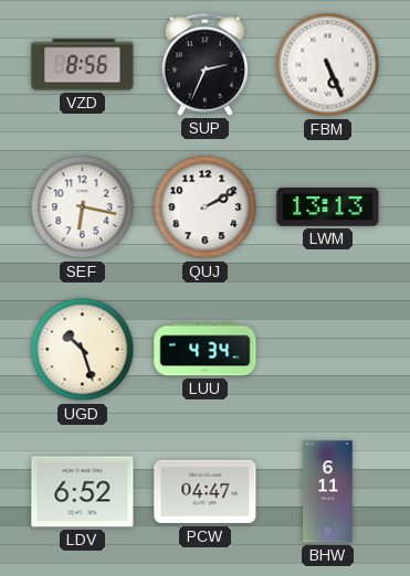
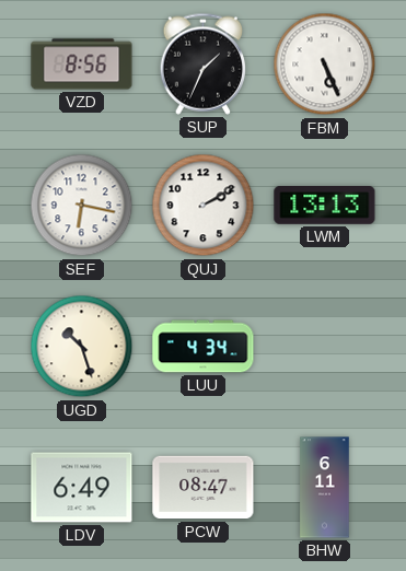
SUP: 2:34 -> 1:34 (204, 63)
LDV: 6:52 -> 6:49 (82, 488)
PCW: 04:47 -> 08:47 (204, 488)
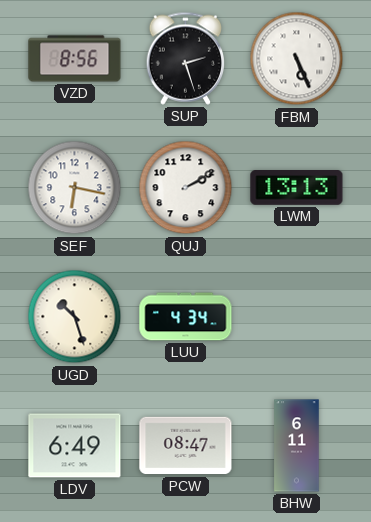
SUP: 1:34 -> 2:27 (186, 58)
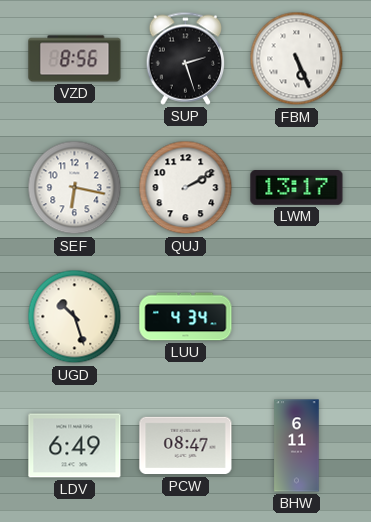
LWM: 13:13 -> 13:17 (297, 188)
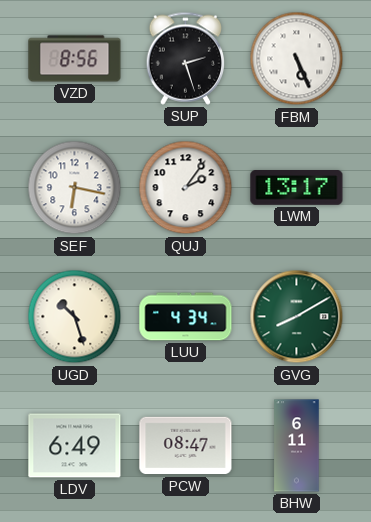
QUJ: 2:10 -> 2:06 (186, 188)
GVG: none -> 8:10 (297, 317)
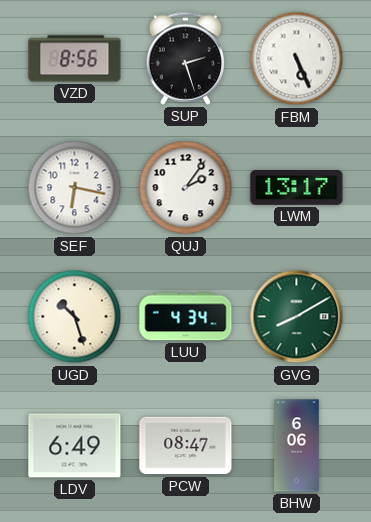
BHW: 6:11 -> 6:06 (297, 446)
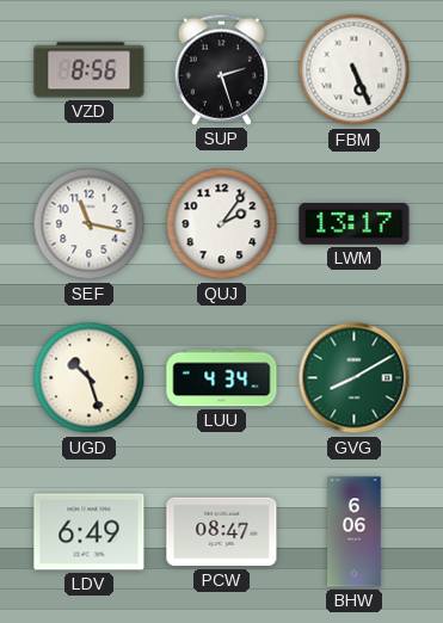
SEF: 6:17 -> 11:17 (90, 224)
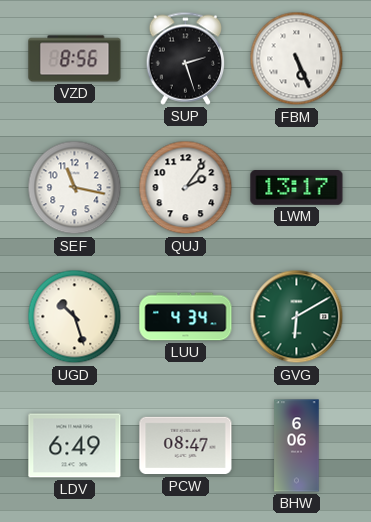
GVG: 8:10 -> 6:10 (297, 317)
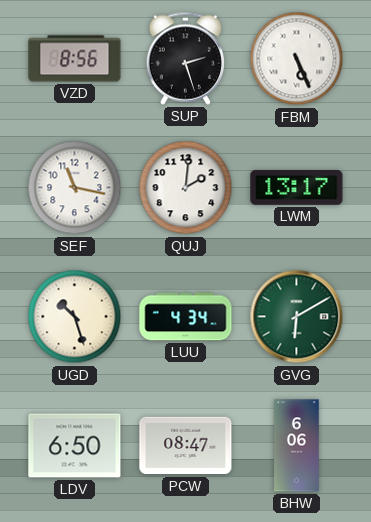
QUJ: 2:06 -> 2:01 (186, 188)
LDV: 6:49 -> 6:50 (75, 446)
